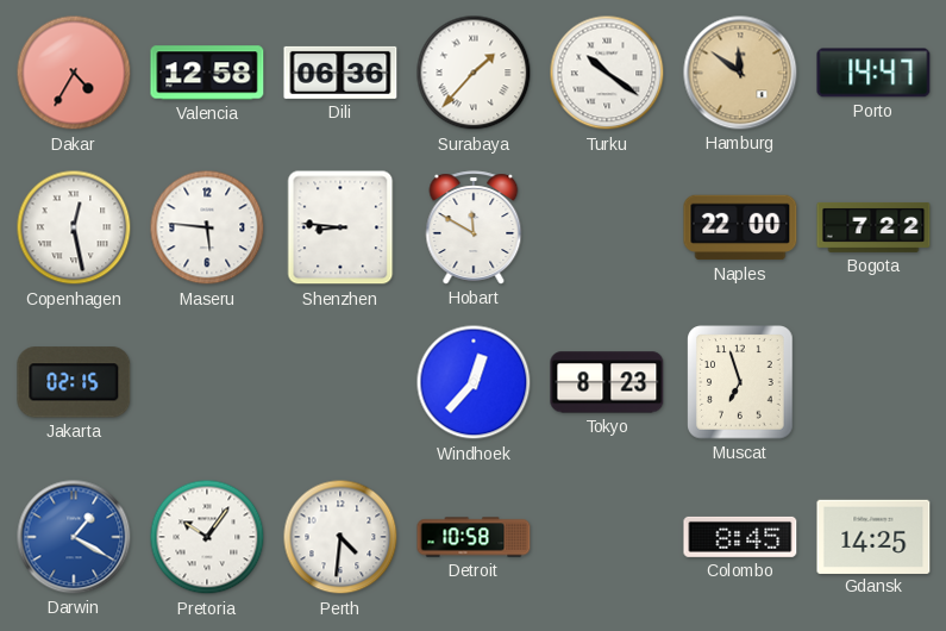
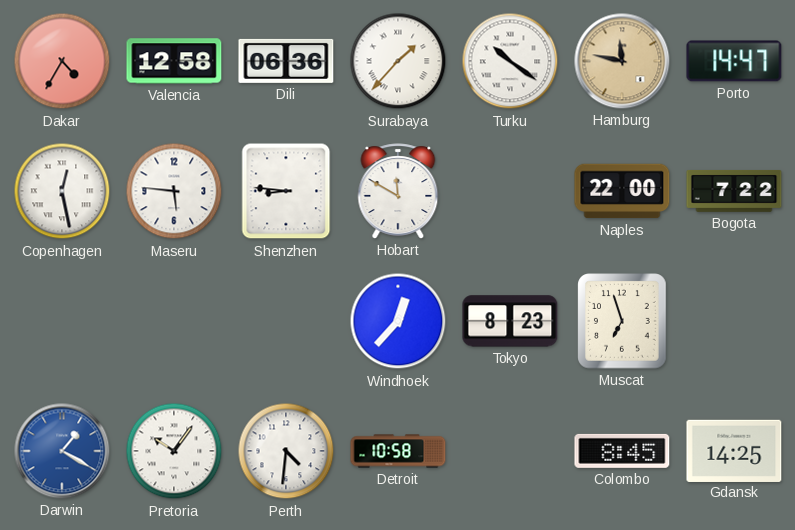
Hamburg: 11:51 -> 11:47 (622, 61)
Jakarta: 02:15 -> none (74, 382)
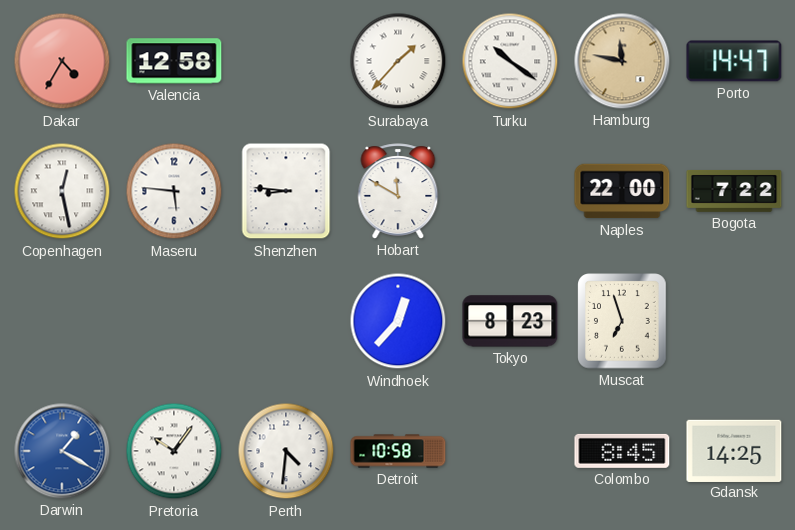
Dili: 06:36 -> none (286, 61)
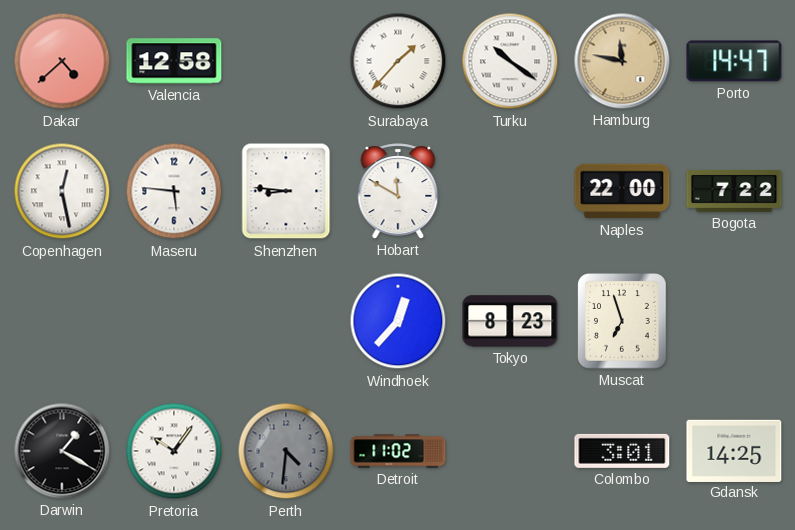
Dakar: 4:35 -> 4:38 (62, 61)
Darwin dial: blue -> black (62, 451)
Perth dial: white -> grey (286, 451)
Detroit: 10:58 -> 11:02 (398, 451)
Colombo: 8:45 -> 3:01 (622, 451)
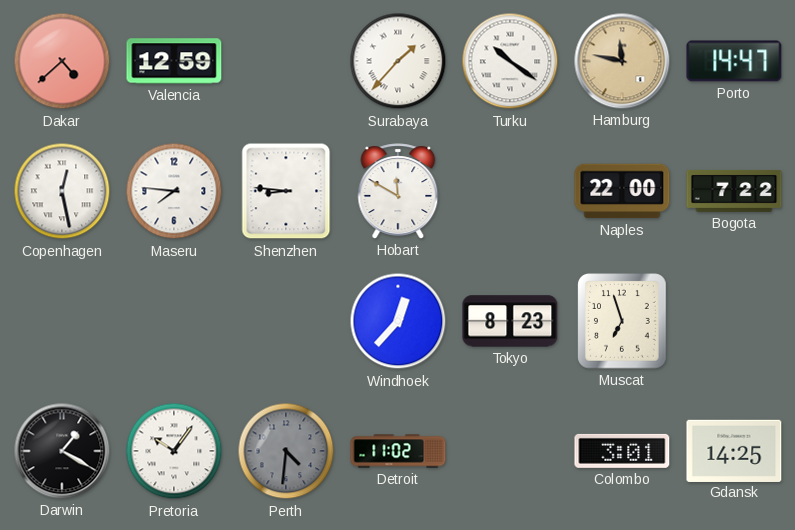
Valencia: 12:58 -> 12:59 (174, 61)
Maseru: 5:46 -> 7:46 (174, 191)
